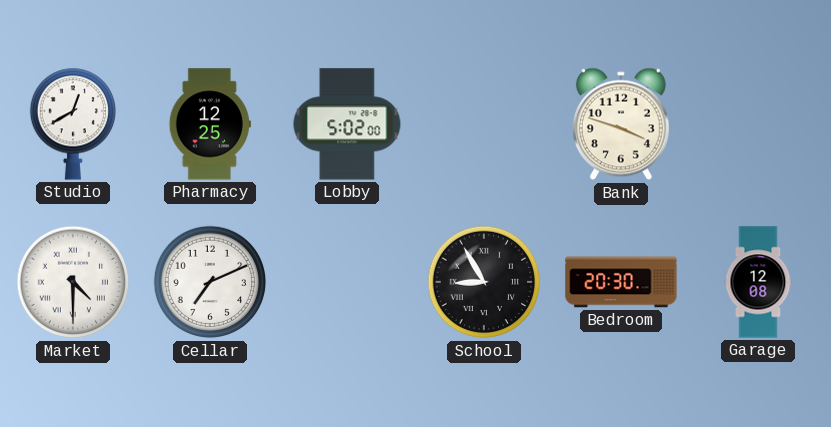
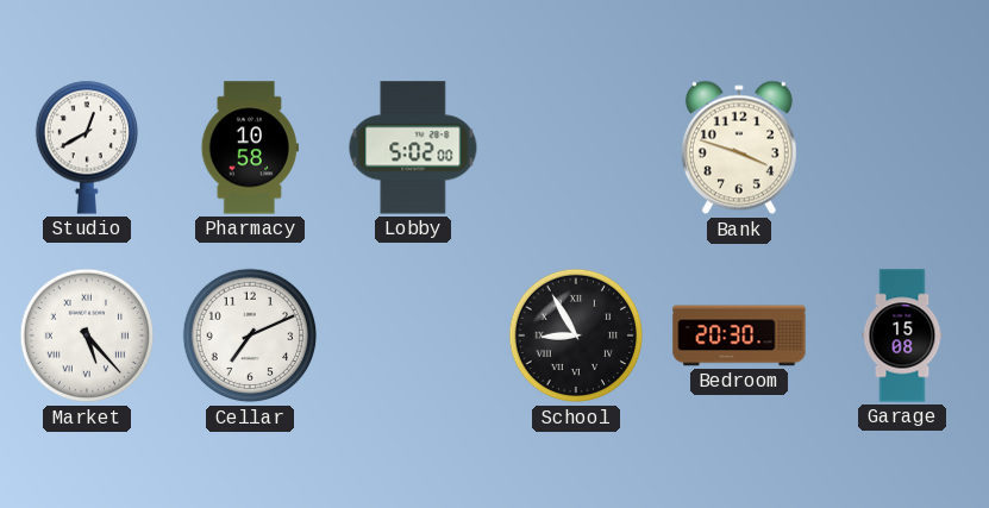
Pharmacy: 12:25 -> 10:58 (250, 148)
Market: 4:30 -> 5:23 (87, 335)
Garage: 12:08 -> 15:08 (902, 335)
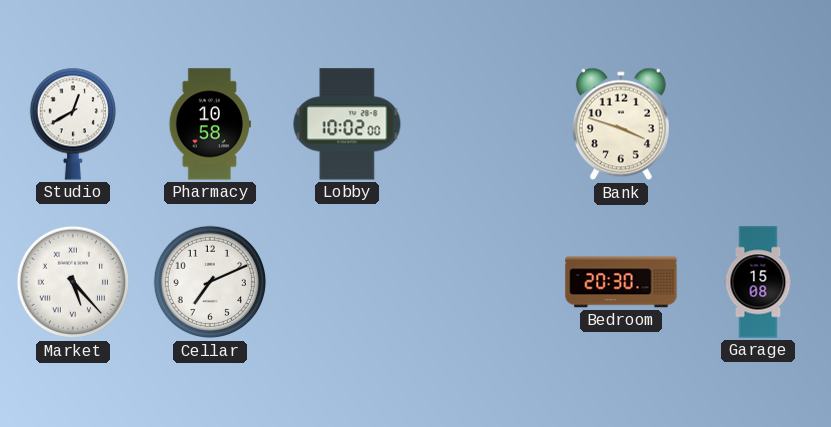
Lobby: 5:02 -> 10:02 (347, 124)
School: 8:55 -> none (576, 335)
